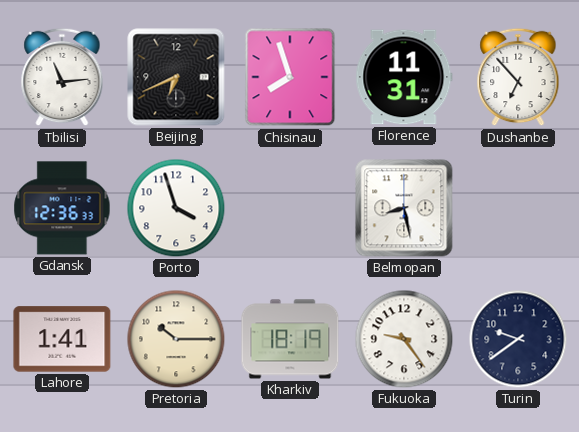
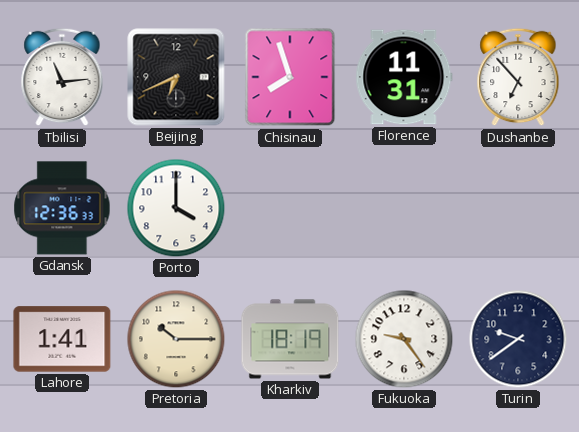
Porto: 3:57 -> 4:00 (176, 208)
Belmopan: 8:28 -> none (404, 208)
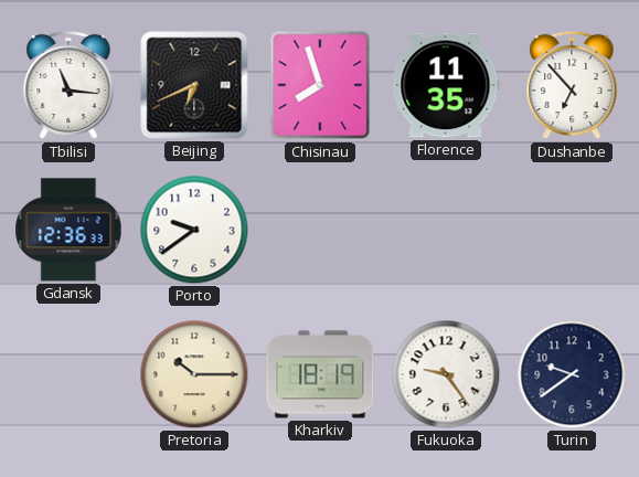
Tbilisi: 11:14 -> 11:16 (68, 85)
Florence: 11:31 -> 11:35 (446, 85)
Porto: 4:00 -> 9:39 (194, 230)
Lahore: 1:41 -> none (62, 339)
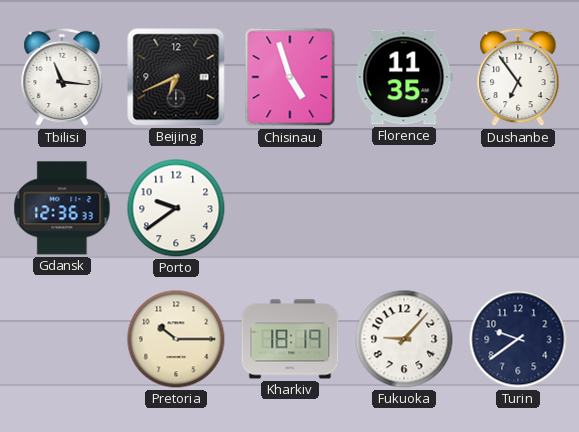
Chisinau: 7:57 -> 4:57 (290, 77)
Dushanbe: 6:53 -> 6:54 (518, 77)
Fukuoka: 9:24 -> 9:07 (404, 339)
